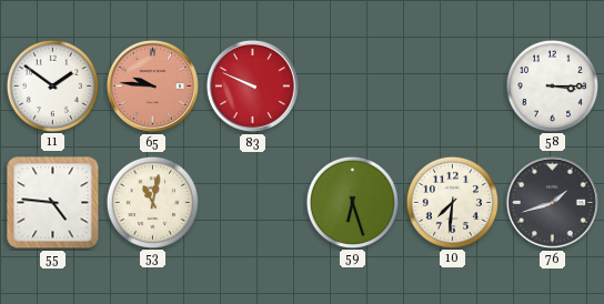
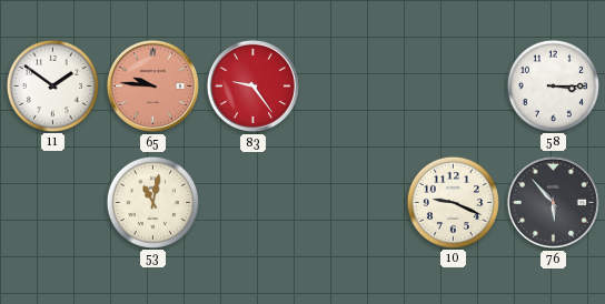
83: 9:49 -> 9:24 (252, 85)
55: 4:46 -> none (53, 203)
59: 6:27 -> none (352, 202)
10: 7:31 -> 9:19 (453, 202)
76: 1:42 -> 5:53 (553, 202)
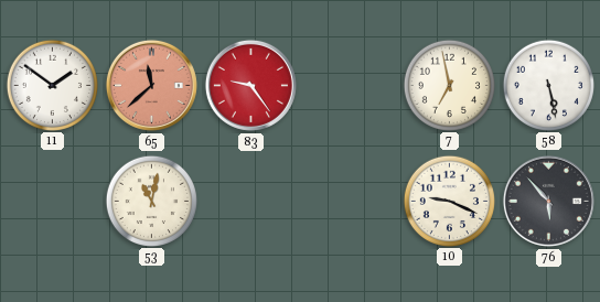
65: 9:46 -> 11:38 (151, 85)
7: none -> 6:58 (449, 85)
58: 3:15 -> 5:28 (548, 85)
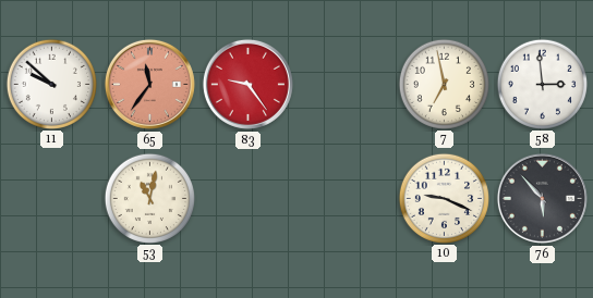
11: 1:51 -> 9:52 (51, 84)
65: 11:38 -> 11:36 (149, 84)
58: 5:28 -> 2:59 (542, 84)
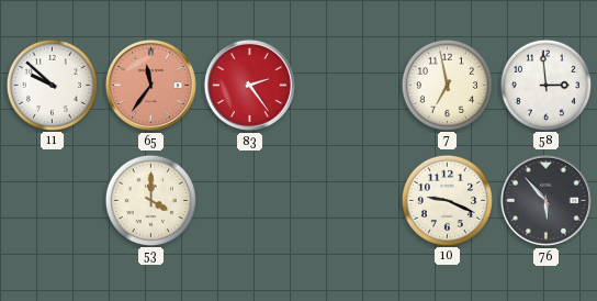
83: 9:24 -> 2:24 (249, 85)
53: 11:02 -> 4:00 (150, 200)
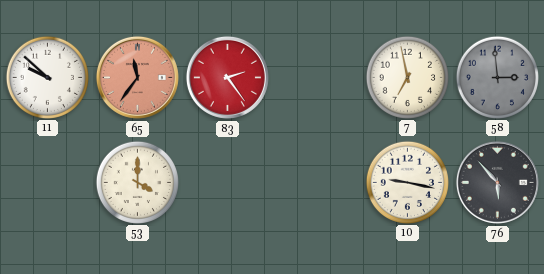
58 dial: white -> grey (497, 77)
10: 9:19 -> 9:17 (407, 182)
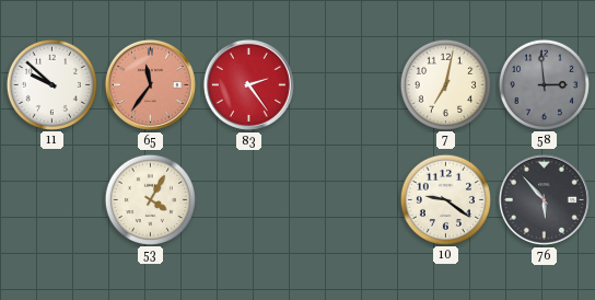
7: 6:58 -> 7:02 (445, 84)
53: 4:00 -> 4:05 (150, 199)
10: 9:17 -> 9:21 (445, 199)
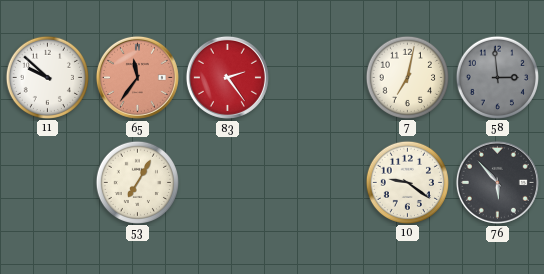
53: 4:05 -> 7:05 (137, 182)
